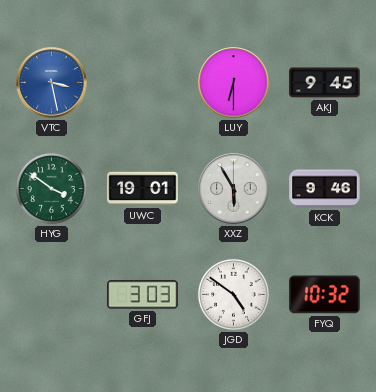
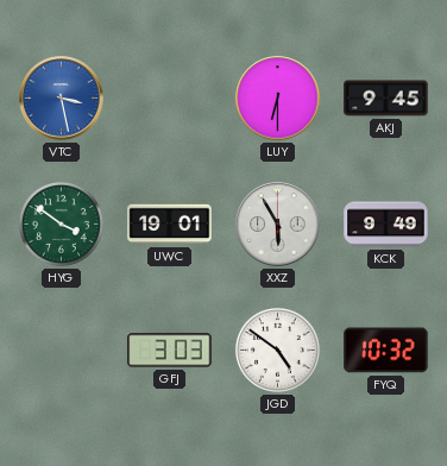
KCK: 9:46 -> 9:49 (386, 225)
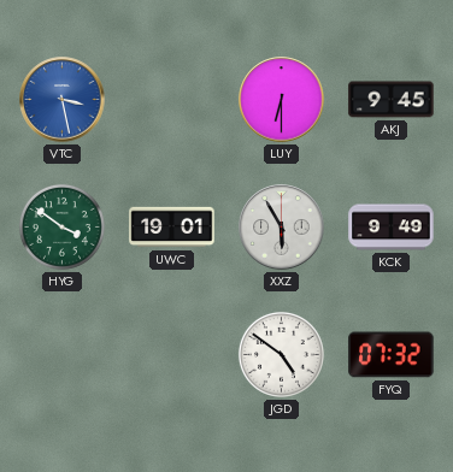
GFJ: 3:03 -> none (170, 351)
FYQ: 10:32 -> 07:32 (392, 355)
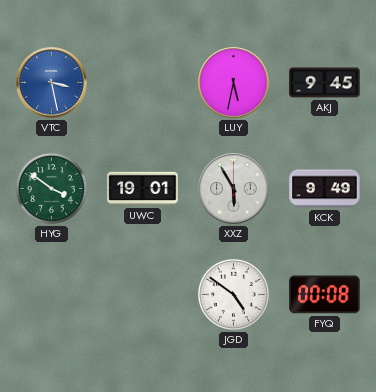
LUY: 6:30 -> 5:32 (234, 83)
FYQ: 07:32 -> 00:08 (325, 295)
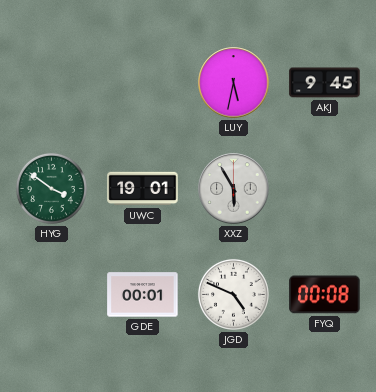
VTC: 3:28 -> none (52, 83)
KCK: 9:49 -> none (325, 189)
GDE: none -> 00:01 (143, 295)
JGD: 4:51 -> 4:49 (233, 294)
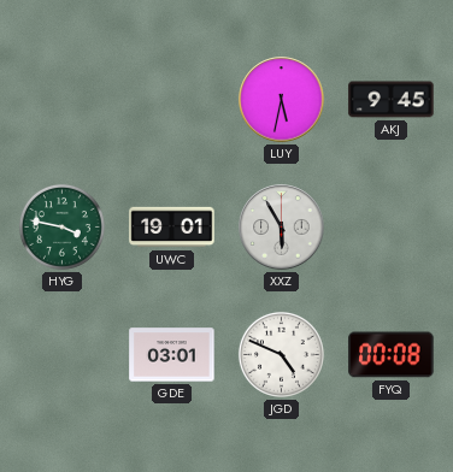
HYG: 3:51 -> 3:47 (61, 226)
GDE: 00:01 -> 03:01 (172, 355)
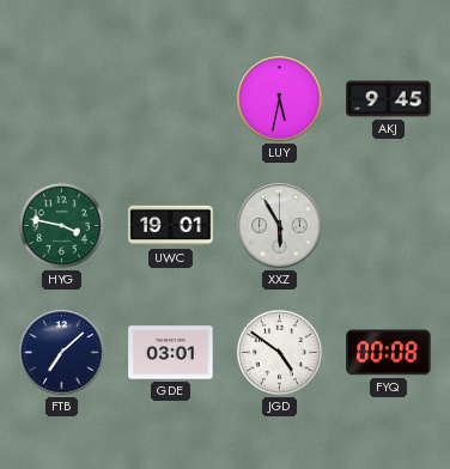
FTB: none -> 7:08 (62, 353)
JGD: 4:49 -> 4:51 (279, 352)
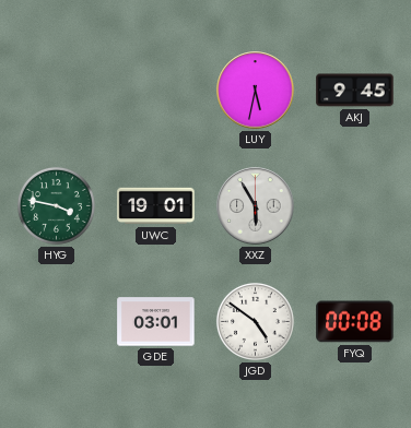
FTB: 7:08 -> none (62, 353)
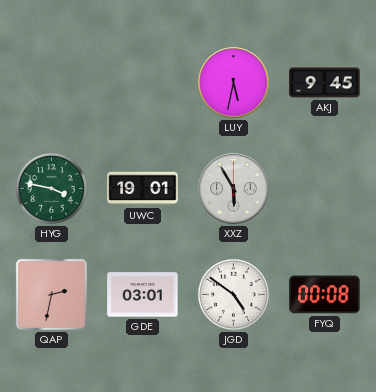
QAP: none -> 2:32 (51, 294)
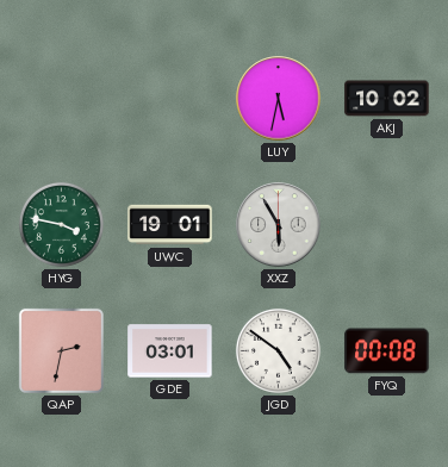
AKJ: 9:45 -> 10:02 (387, 99)
